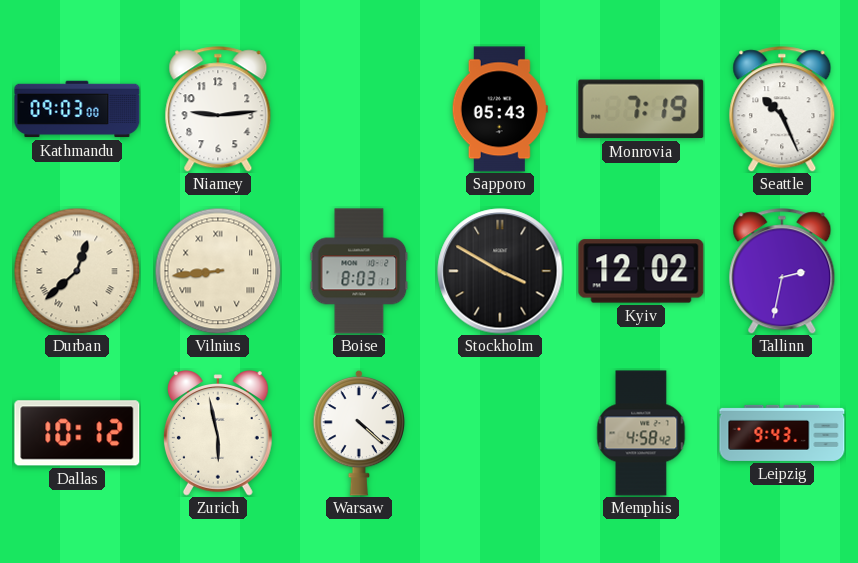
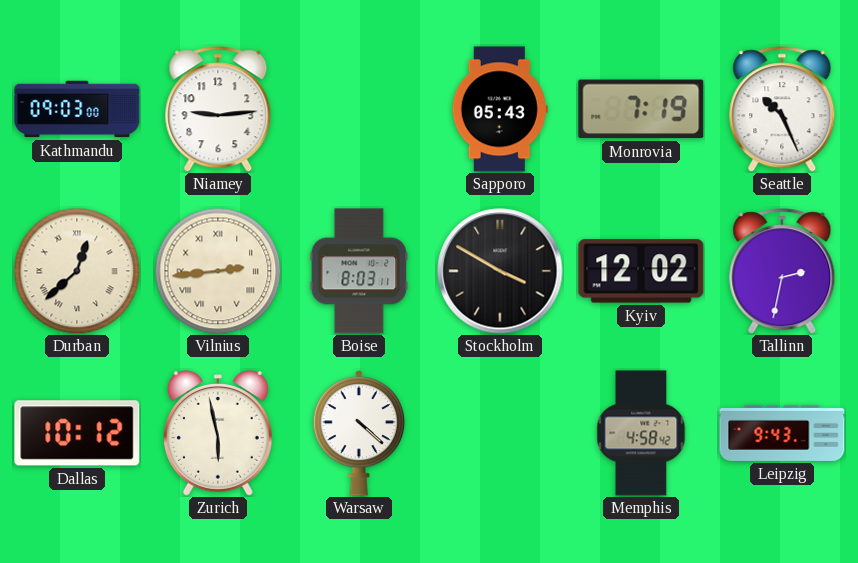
Vilnius: 8:44 -> 2:44 (218, 271)
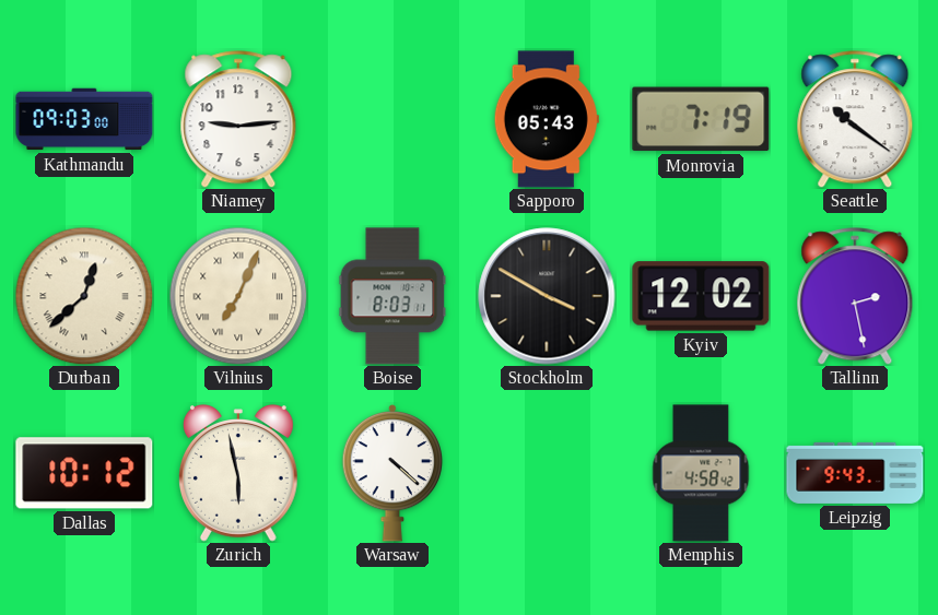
Seattle: 10:26 -> 10:21 (855, 119)
Vilnius: 2:44 -> 7:04 (238, 296)
Tallinn: 2:32 -> 2:28 (855, 296)
